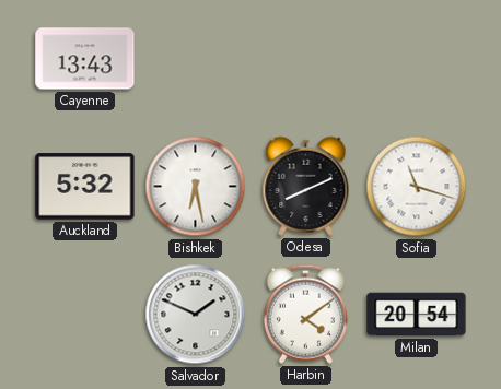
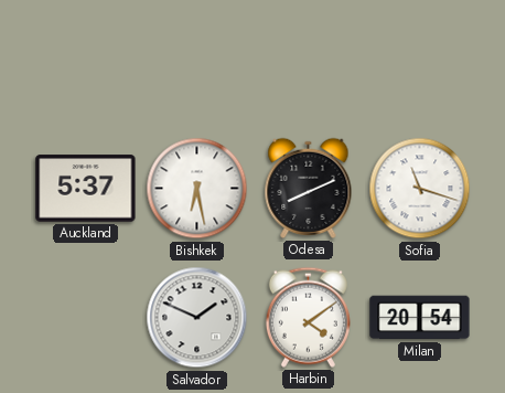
Cayenne: 13:43 -> none (85, 59)
Auckland: 5:32 -> 5:37 (86, 189)
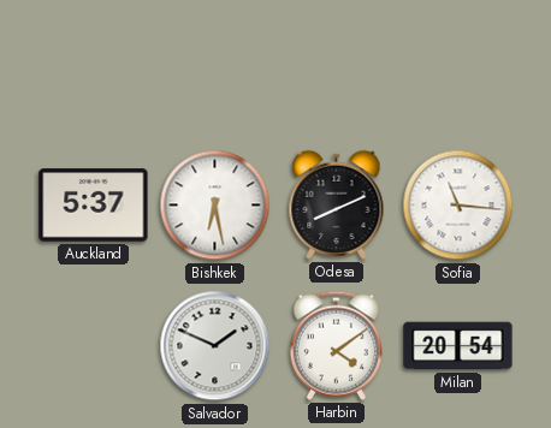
Sofia: 11:18 -> 11:16 (458, 206)
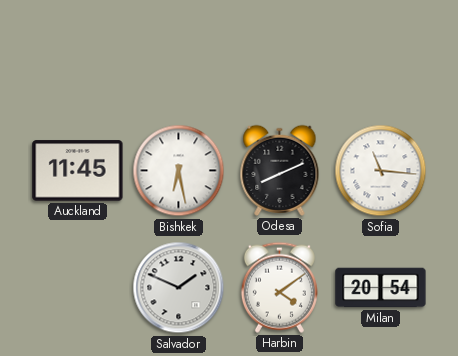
Auckland: 5:37 -> 11:45 (78, 171)
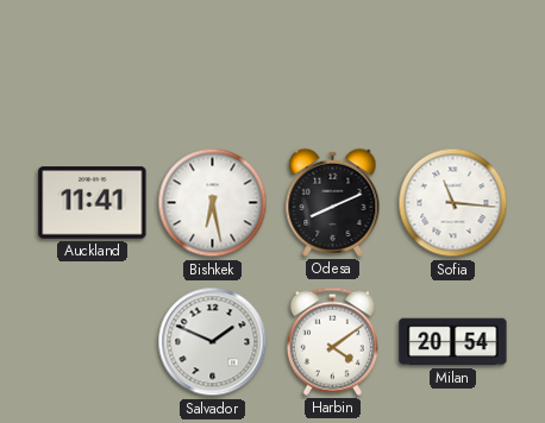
Auckland: 11:45 -> 11:41 (93, 203)
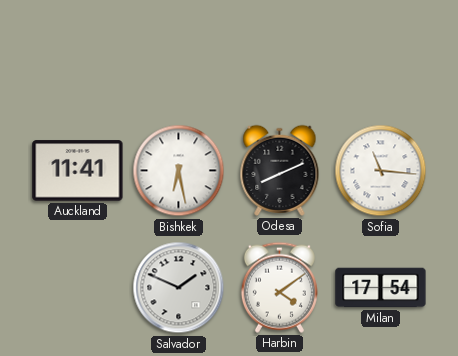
Milan: 20:54 -> 17:54 (381, 288)
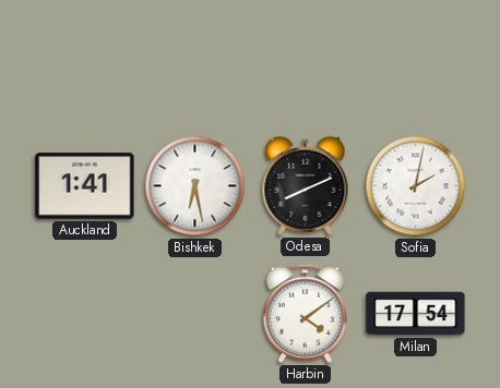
Auckland: 11:41 -> 1:41 (85, 186)
Sofia: 11:16 -> 2:02 (416, 186)
Salvador: 1:49 -> none (179, 288)
